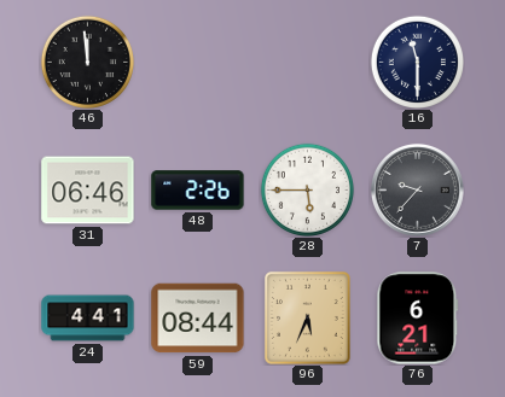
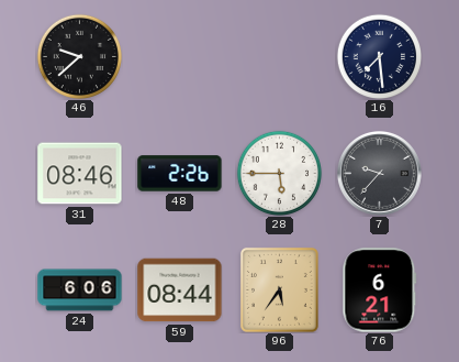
46: 11:59 -> 9:38 (79, 56)
16: 11:30 -> 7:29 (379, 56)
31: 06:46 -> 08:46 (80, 174)
24: 4:41 -> 6:06 (80, 290)
96: 5:34 -> 5:36 (279, 289)
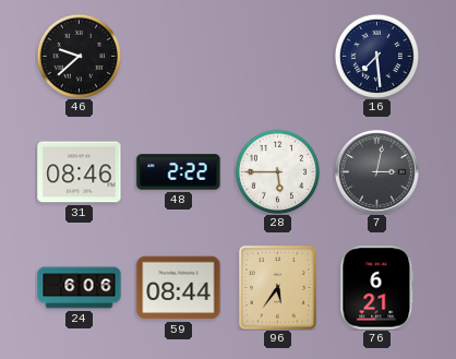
48: 2:26 -> 2:22 (179, 172)
7: 9:37 -> 3:02 (376, 171)
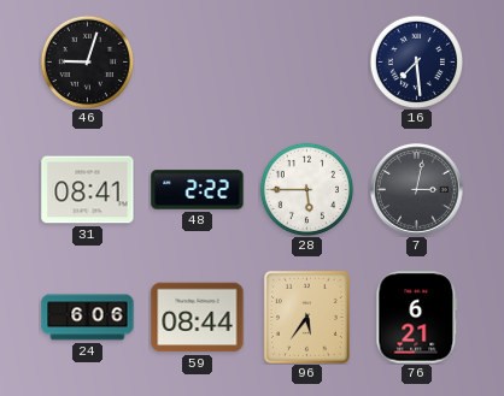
46: 9:38 -> 9:03 (87, 61)
31: 08:46 -> 08:41 (88, 190)
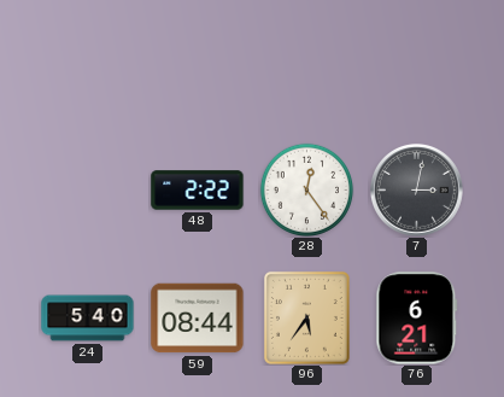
46: 9:03 -> none (87, 61)
16: 7:29 -> none (416, 61)
31: 08:41 -> none (88, 190)
28: 5:45 -> 12:24 (306, 189)
24: 6:06 -> 5:40 (88, 319)
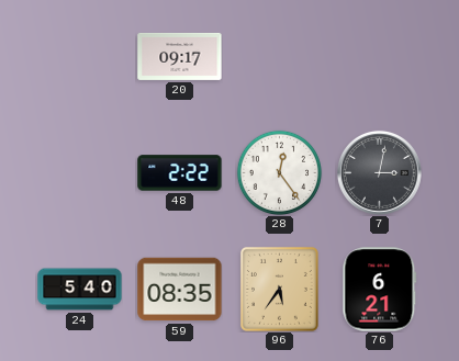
20: none -> 09:17 (180, 56)
59: 08:44 -> 08:35 (180, 290)
